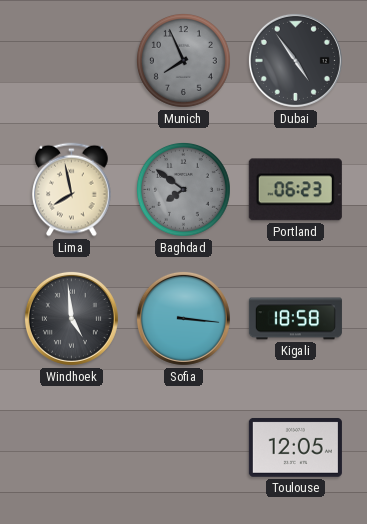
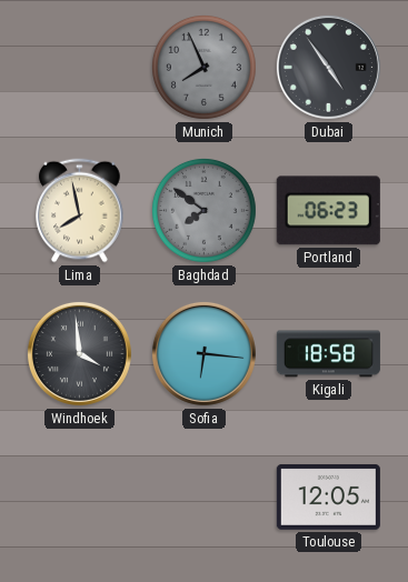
Windhoek: 4:59 -> 3:59 (79, 353)
Sofia: 3:16 -> 6:16 (203, 353)
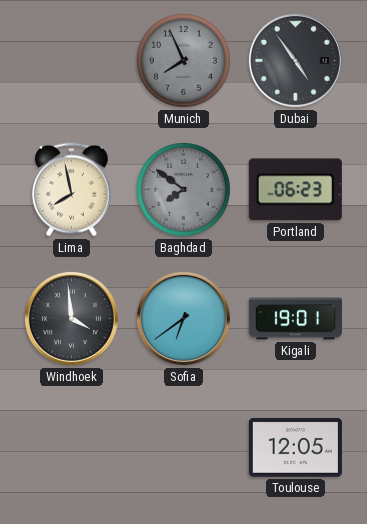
Sofia: 6:16 -> 6:39 (183, 318)
Kigali: 18:58 -> 19:01 (295, 319)
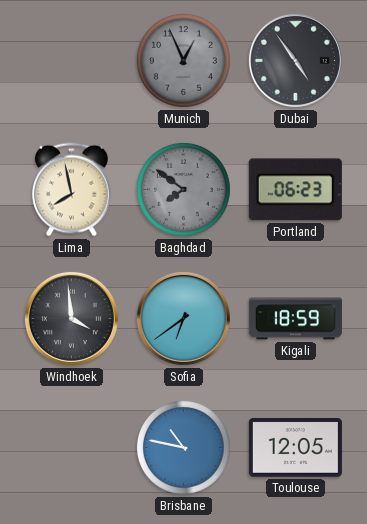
Munich: 7:56 -> 12:56 (183, 60)
Kigali: 19:01 -> 18:59 (295, 319)
Brisbane: none -> 10:47 (183, 447)
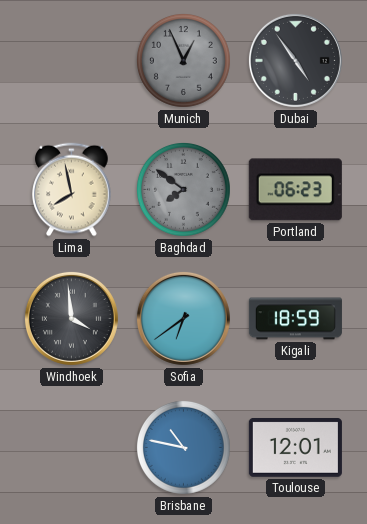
Toulouse: 12:05 -> 12:01 (295, 447)
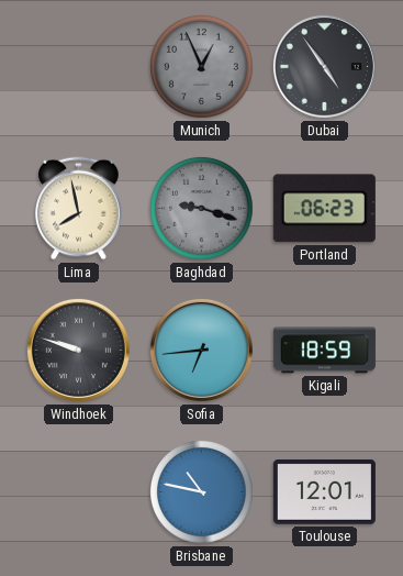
Baghdad: 7:51 -> 9:18 (201, 208)
Windhoek: 3:59 -> 9:48 (78, 350)
Sofia: 6:39 -> 6:44 (201, 350)
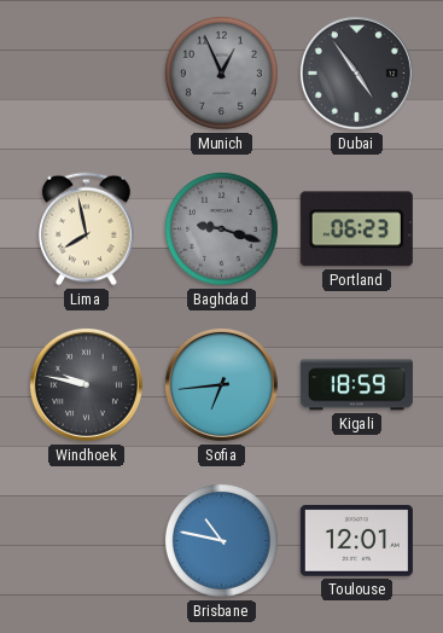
Windhoek: 9:48 -> 9:47 (86, 384)
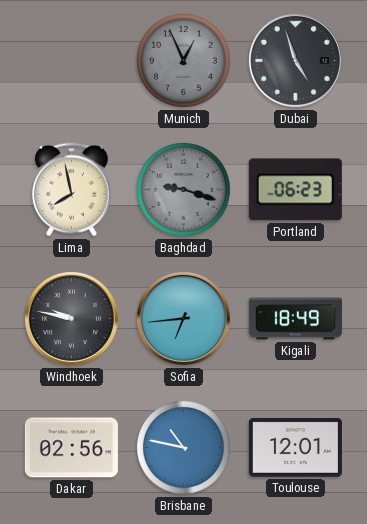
Dubai: 4:54 -> 4:57 (295, 60)
Kigali: 18:59 -> 18:49 (295, 319)
Dakar: none -> 02:56 (71, 448)
